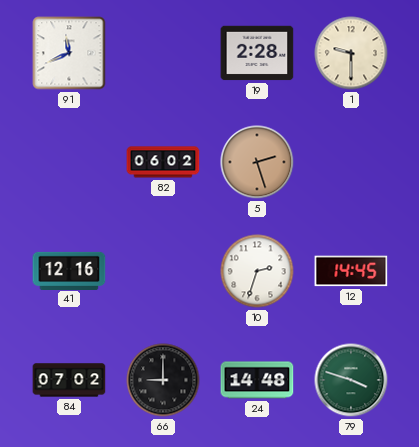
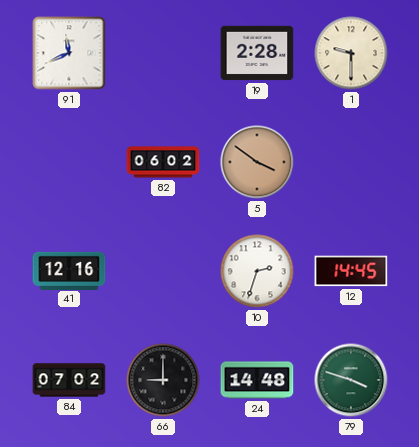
5: 2:27 -> 3:51 (257, 162)
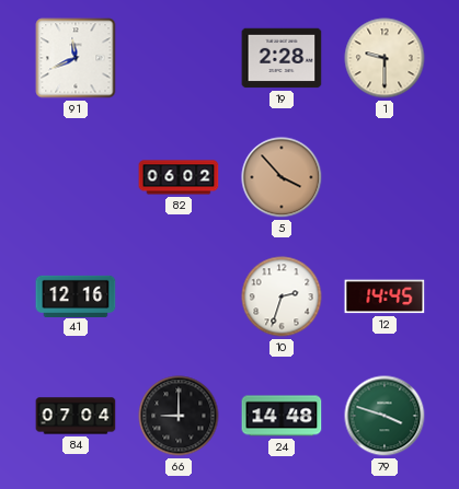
5: 3:51 -> 3:53 (282, 177)
84: 07:02 -> 07:04 (76, 416)
